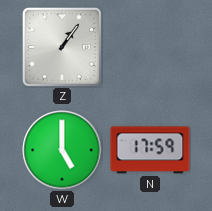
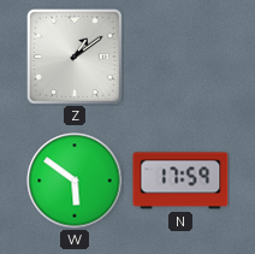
Z: 1:06 -> 1:09 (75, 57)
W: 5:00 -> 5:51 (75, 181)
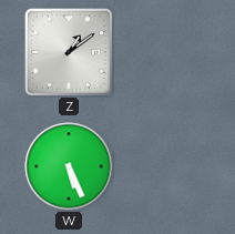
W: 5:51 -> 5:26 (69, 166)
N: 17:59 -> none (180, 181)
